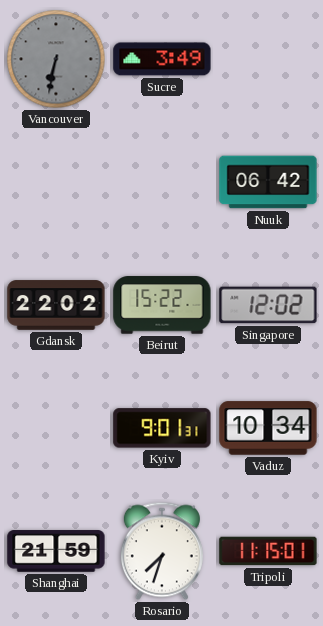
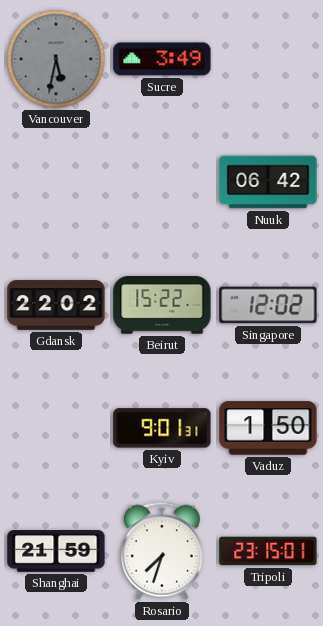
Vancouver: 6:32 -> 5:32 (56, 59)
Vaduz: 10:34 -> 1:50 (268, 428)
Tripoli: 11:15 -> 23:15 (268, 551)
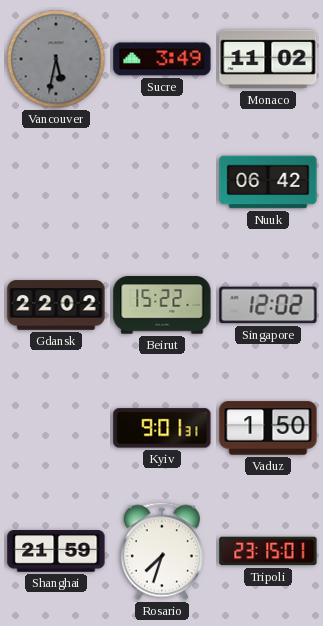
Monaco: none -> 11:02 (268, 59)
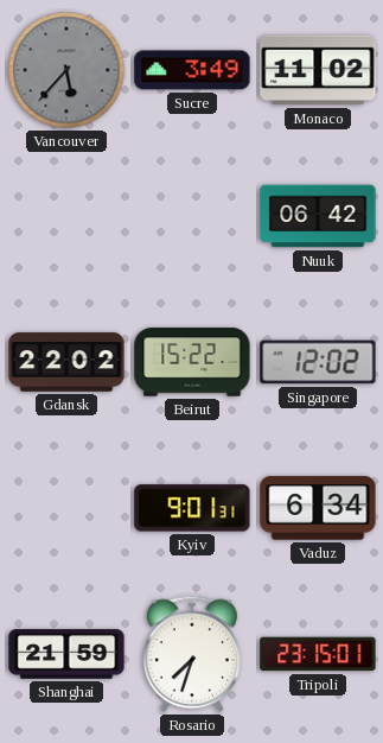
Vancouver: 5:32 -> 5:37 (66, 70)
Vaduz: 1:50 -> 6:34 (318, 508)
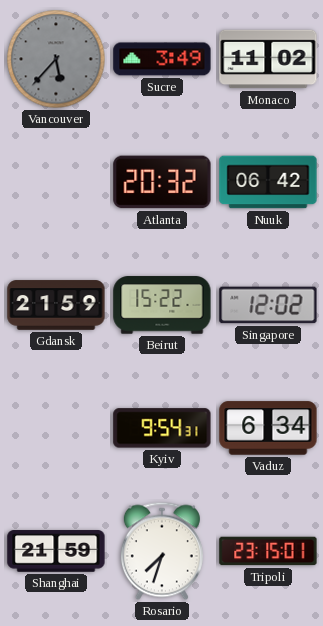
Atlanta: none -> 20:32 (162, 182)
Gdansk: 22:02 -> 21:59 (56, 305)
Kyiv: 9:01 -> 9:54 (162, 428)
